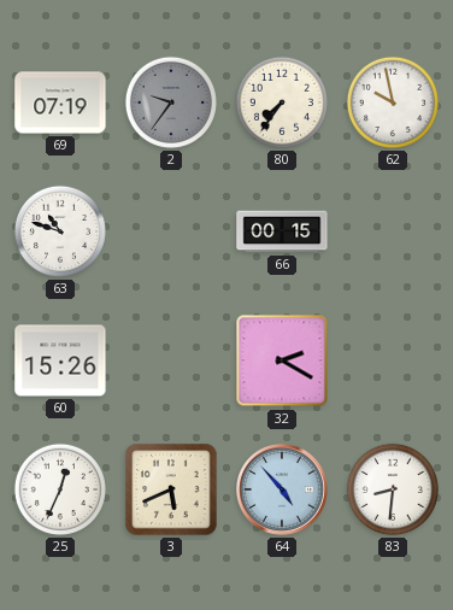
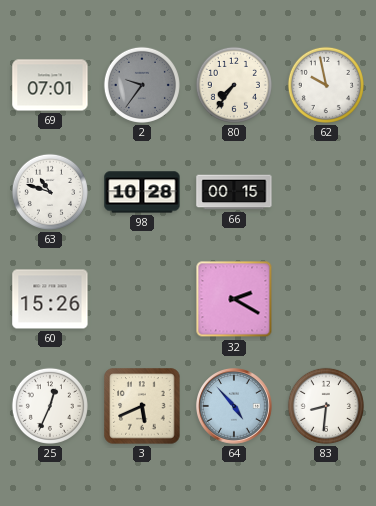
69: 07:19 -> 07:01 (50, 85)
98: none -> 10:28 (142, 192)
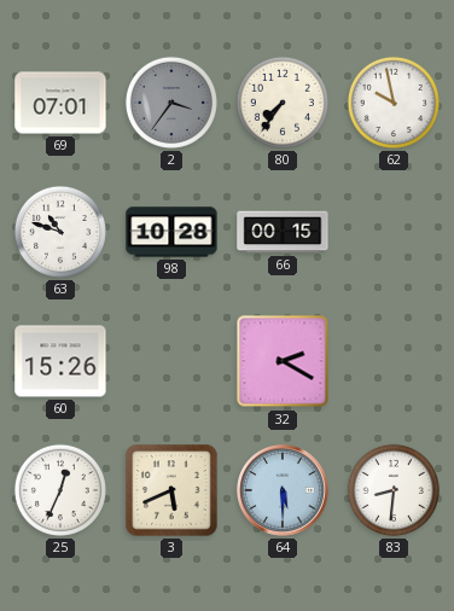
2: 9:36 -> 3:36 (171, 103)
64: 4:53 -> 5:30 (284, 491)
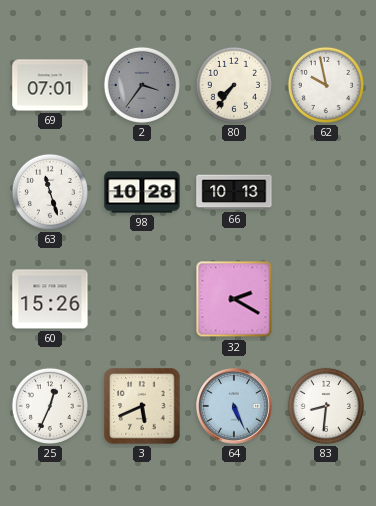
63: 10:48 -> 11:27 (50, 192)
66: 00:15 -> 10:13 (234, 192)
64: 5:30 -> 5:26 (235, 407)
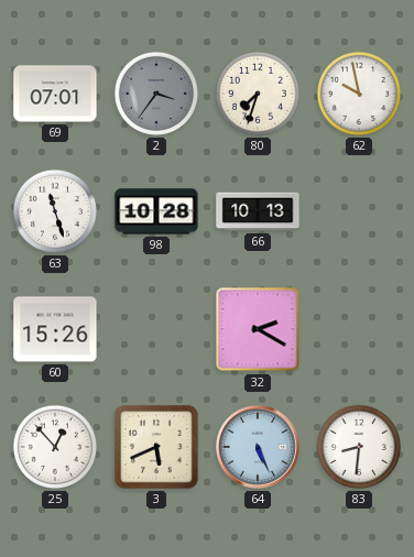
80: 7:36 -> 7:33 (258, 94)
25: 12:34 -> 12:53 (55, 447)
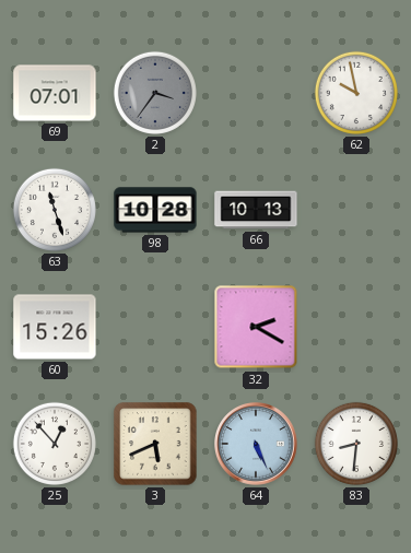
80: 7:33 -> none (258, 94)
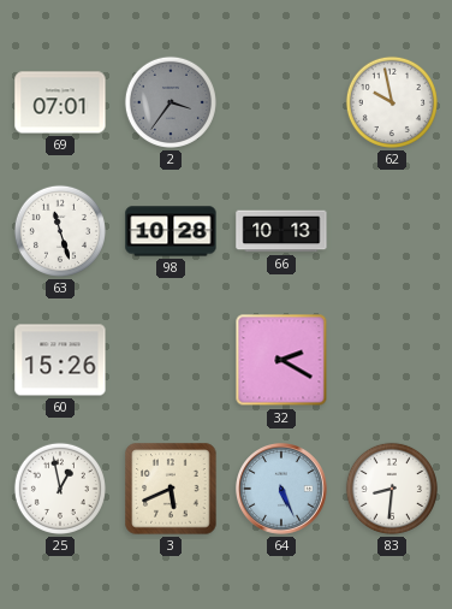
25: 12:53 -> 12:58 (60, 489)
